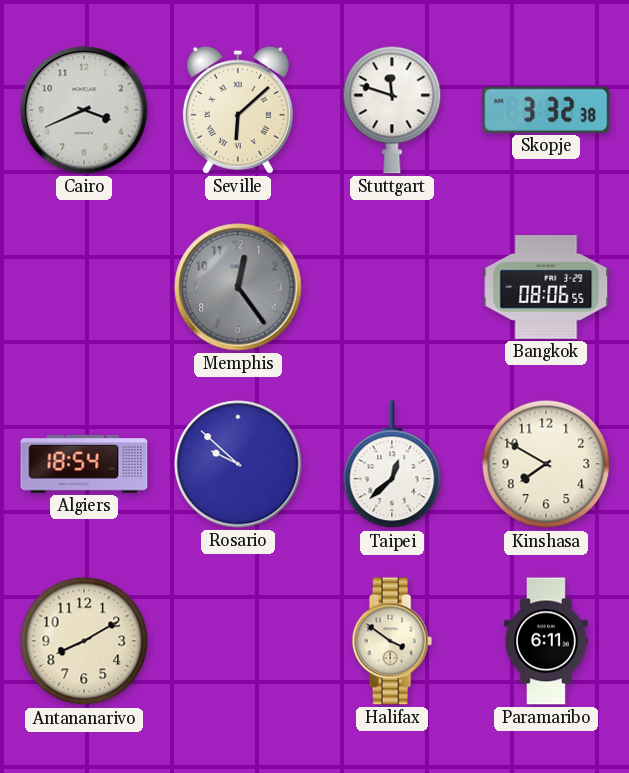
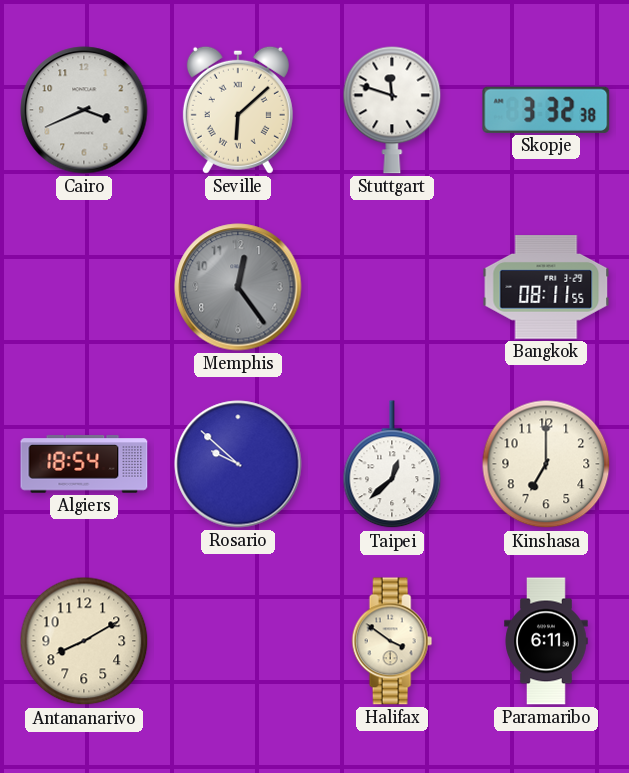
Bangkok: 08:06 -> 08:11 (546, 287)
Kinshasa: 7:50 -> 7:00 (546, 464)
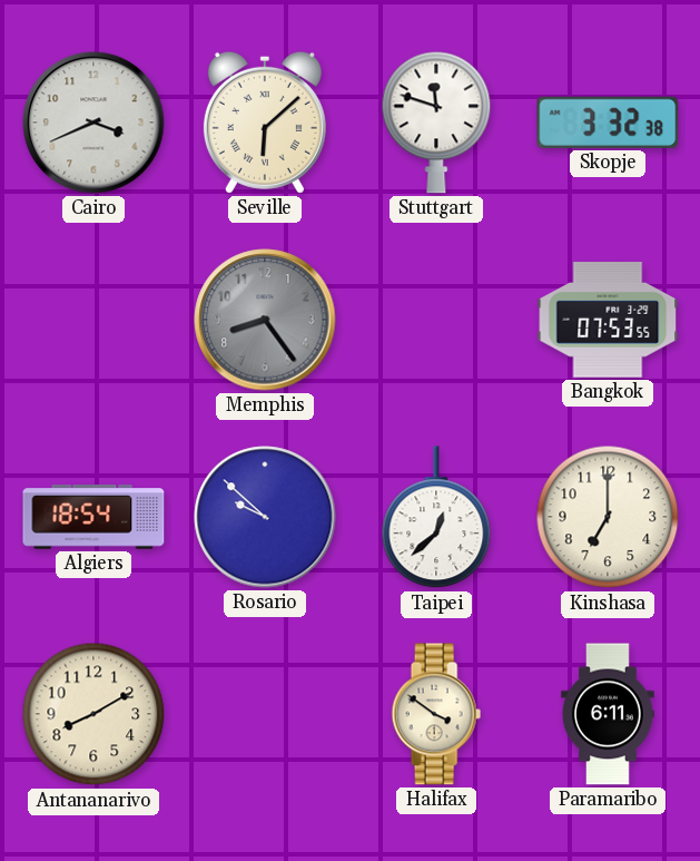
Memphis: 12:24 -> 8:24 (265, 320)
Bangkok: 08:11 -> 07:53 (608, 320)
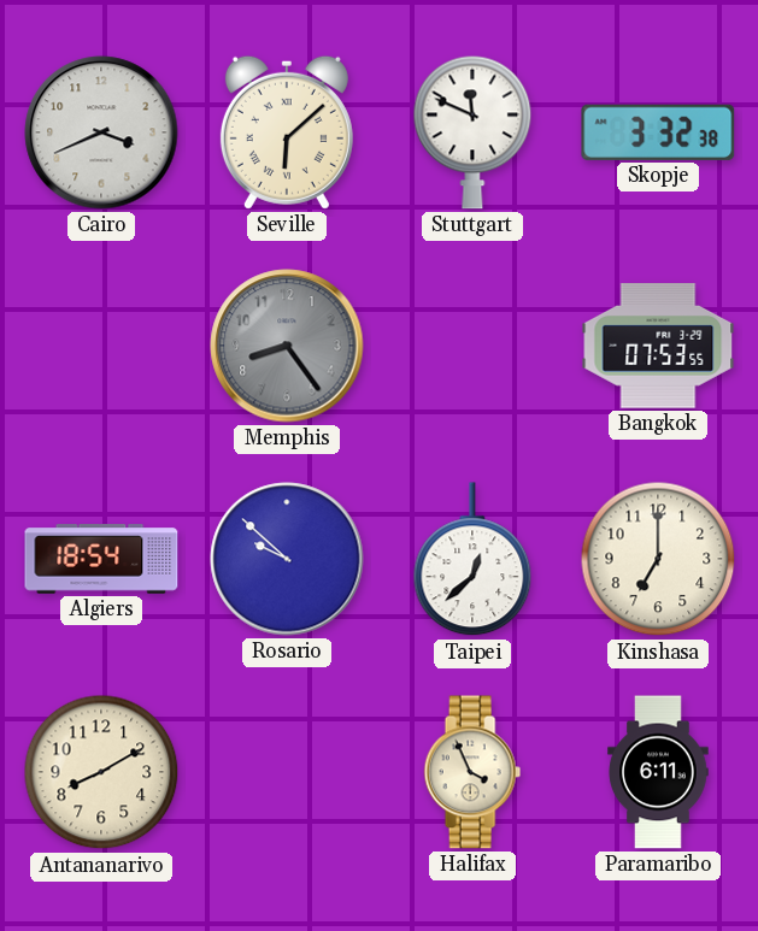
Stuttgart: 11:48 -> 11:49 (472, 132)
Halifax: 3:51 -> 3:56 (472, 772)
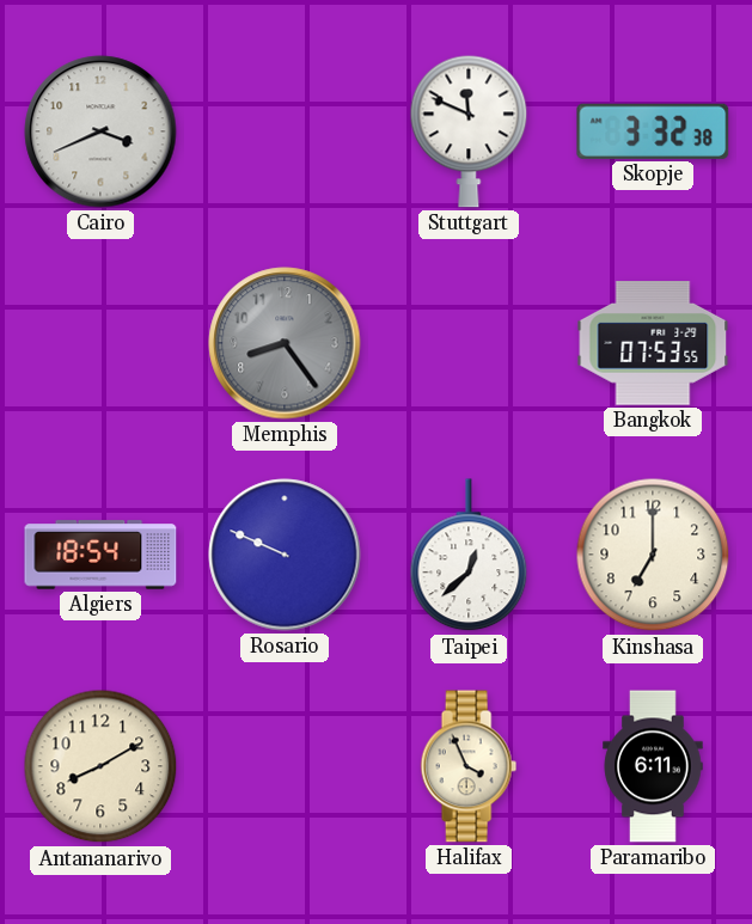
Seville: 6:08 -> none (287, 132)
Rosario: 9:52 -> 9:49 (285, 555)
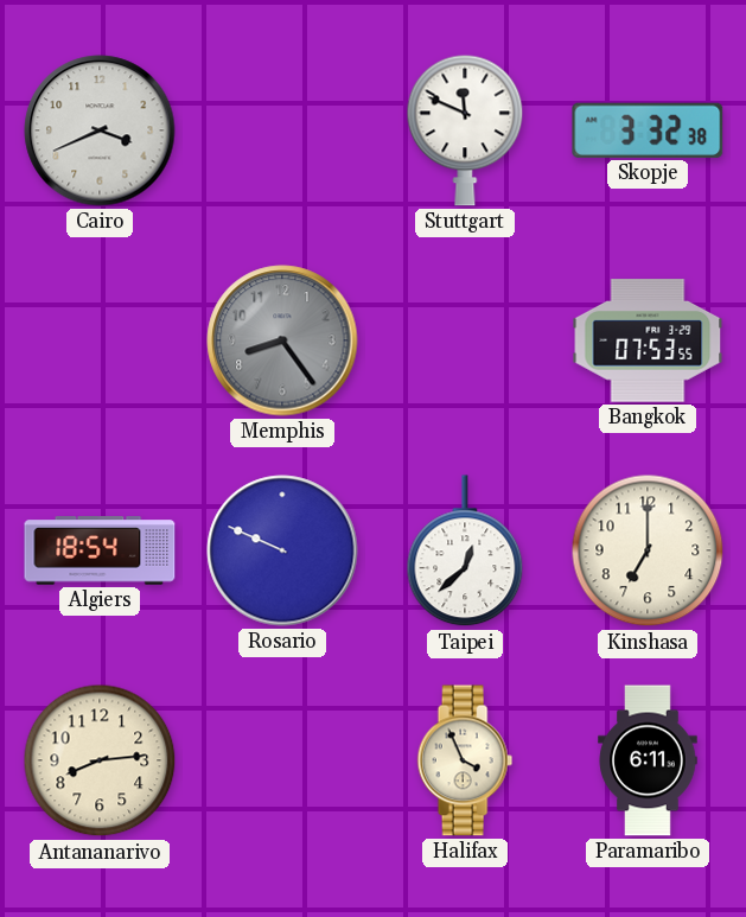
Antananarivo: 8:10 -> 8:14 (100, 760)
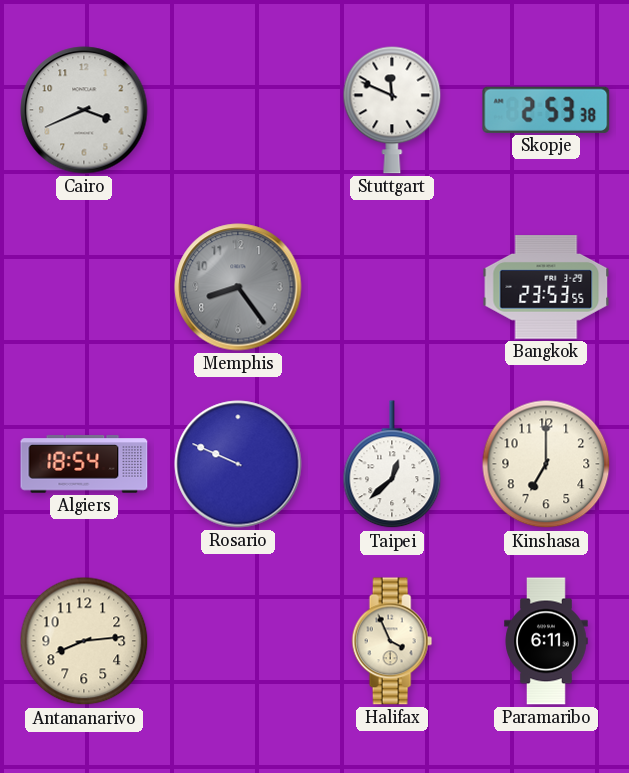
Skopje: 3:32 -> 2:53 (546, 110)
Bangkok: 07:53 -> 23:53 (546, 287)
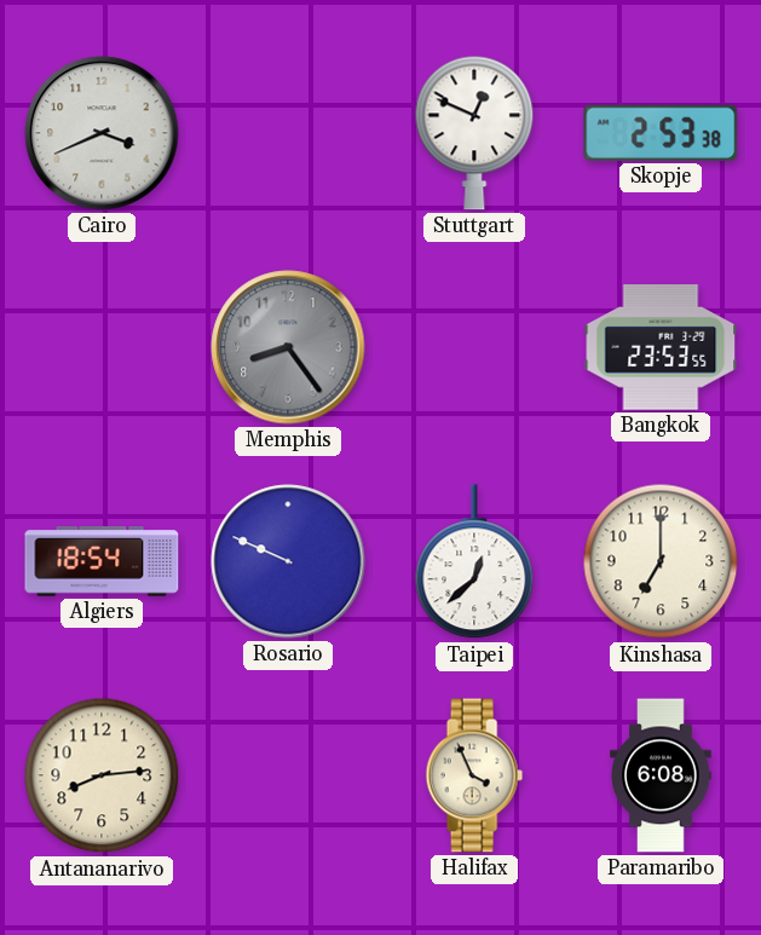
Stuttgart: 11:49 -> 12:49 (474, 133)
Paramaribo: 6:11 -> 6:08 (661, 775)
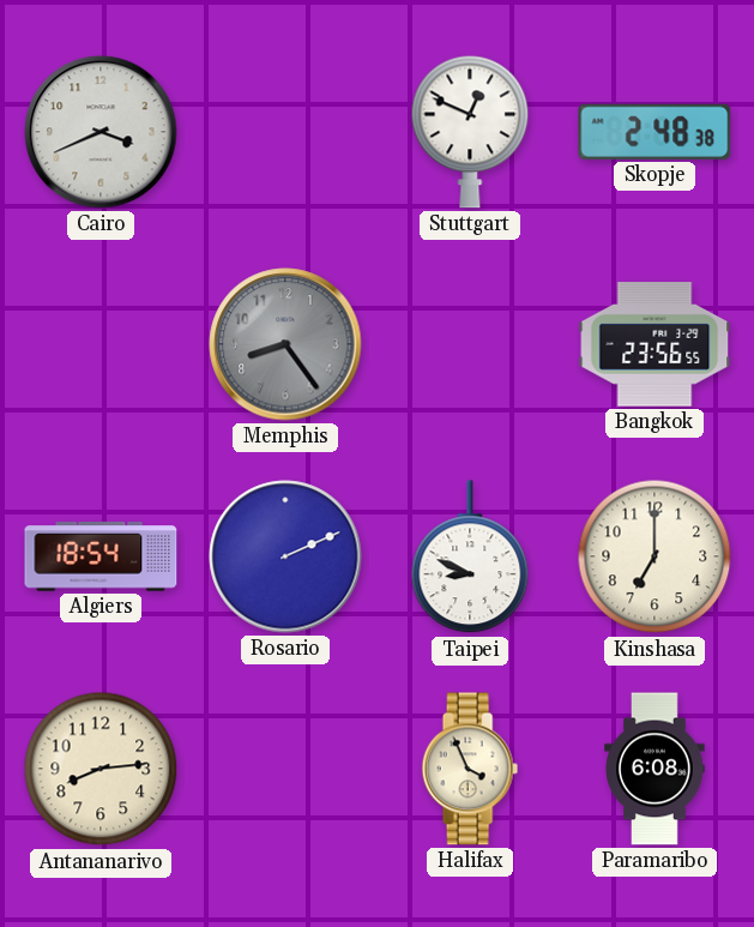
Skopje: 2:53 -> 2:48 (655, 132)
Bangkok: 23:53 -> 23:56 (655, 344)
Rosario: 9:49 -> 2:11 (285, 556)
Taipei: 12:38 -> 8:49 (470, 558)
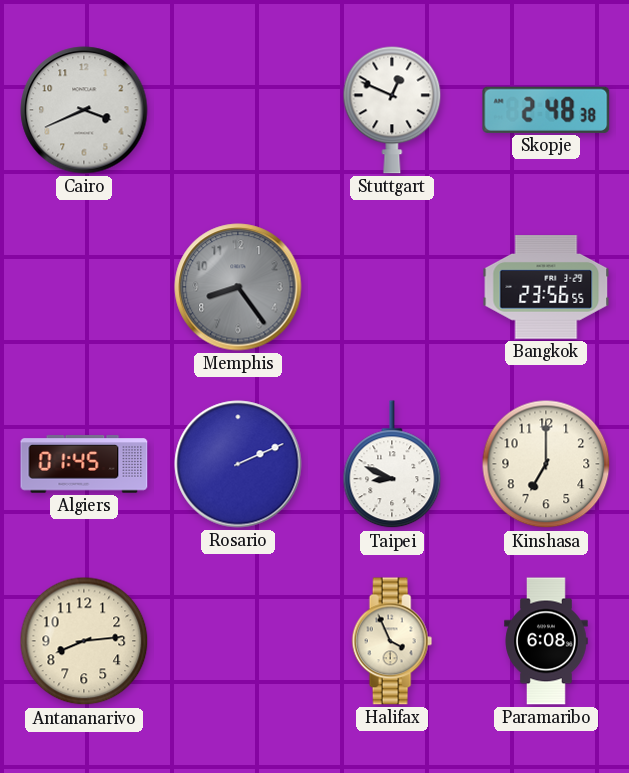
Algiers: 18:54 -> 01:45 (84, 464)
